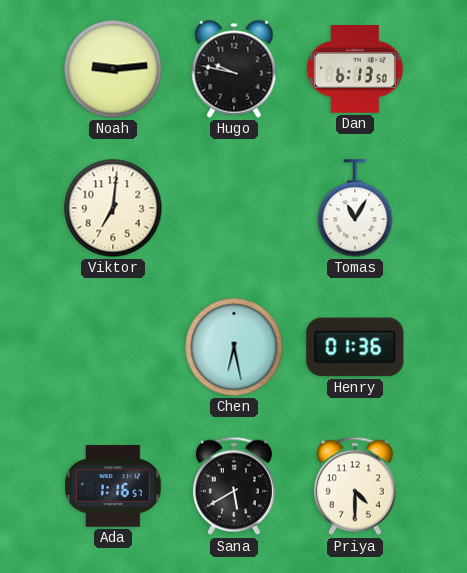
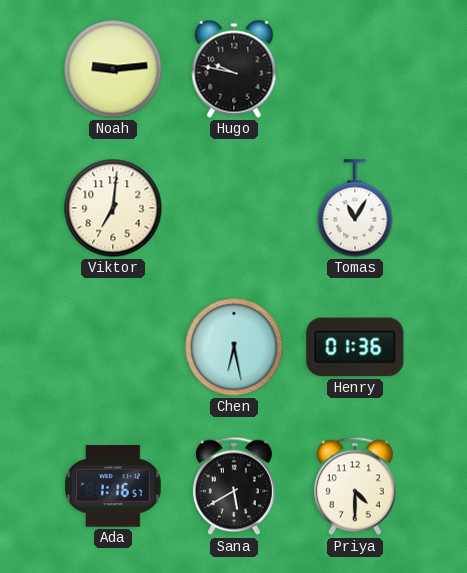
Dan: 6:13 -> none (355, 70)
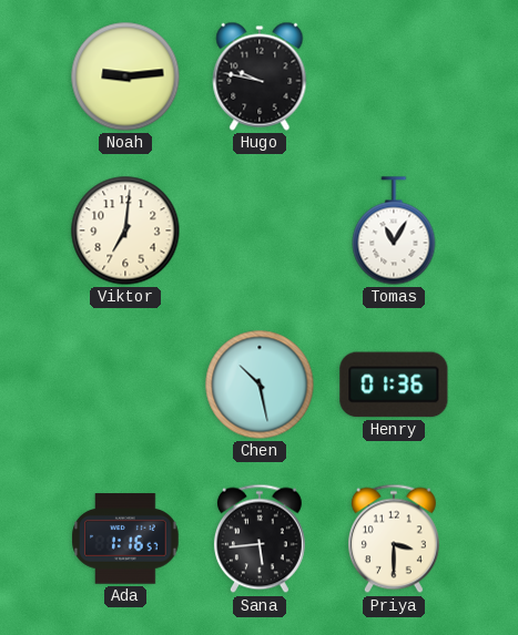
Chen: 6:28 -> 10:28 (260, 385)
Sana: 5:40 -> 5:44 (260, 539)
Priya: 4:30 -> 3:30 (394, 539)
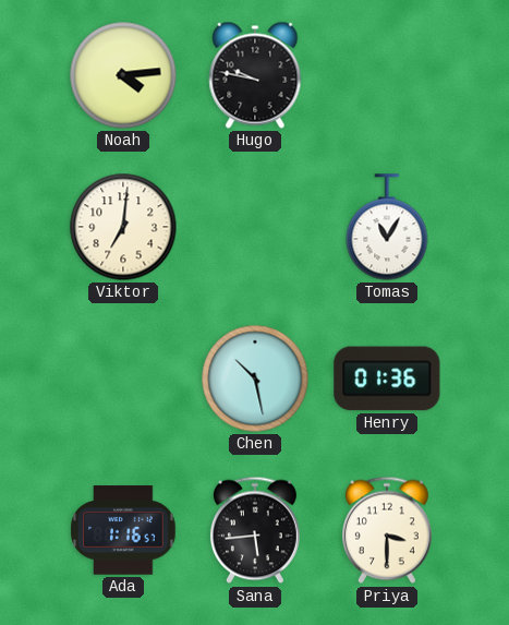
Noah: 9:14 -> 4:14 (123, 75)
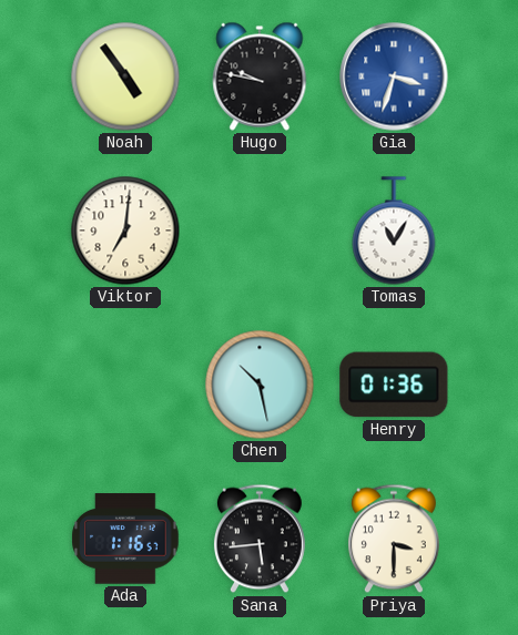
Noah: 4:14 -> 4:54 (125, 76)
Gia: none -> 3:33 (394, 76)
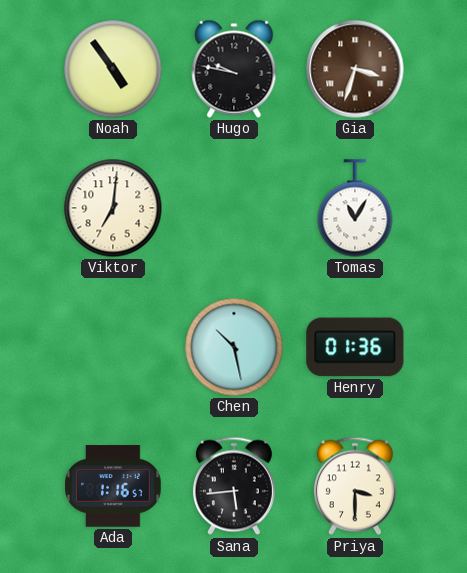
Gia dial: blue -> brown (355, 69)
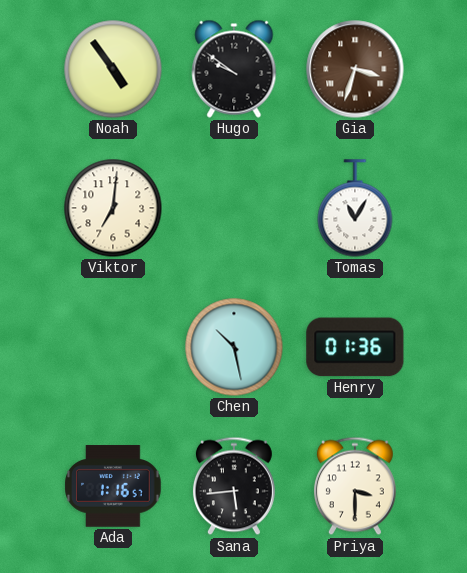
Hugo: 9:47 -> 9:51 (234, 69)
